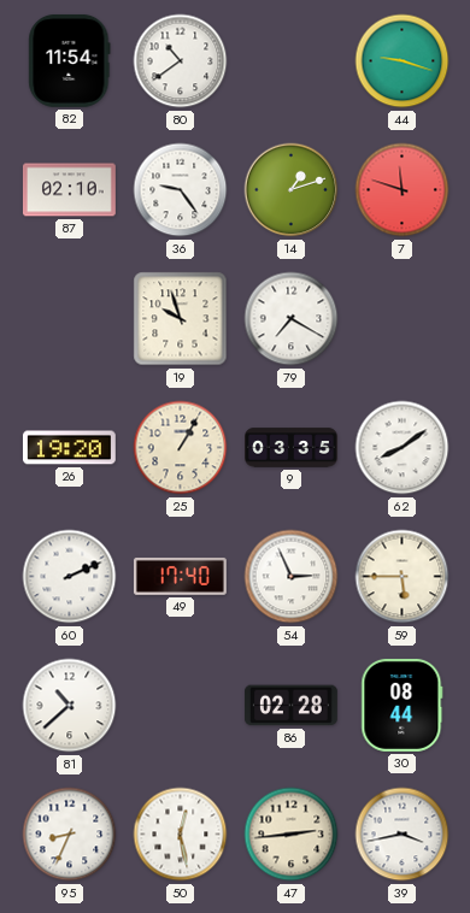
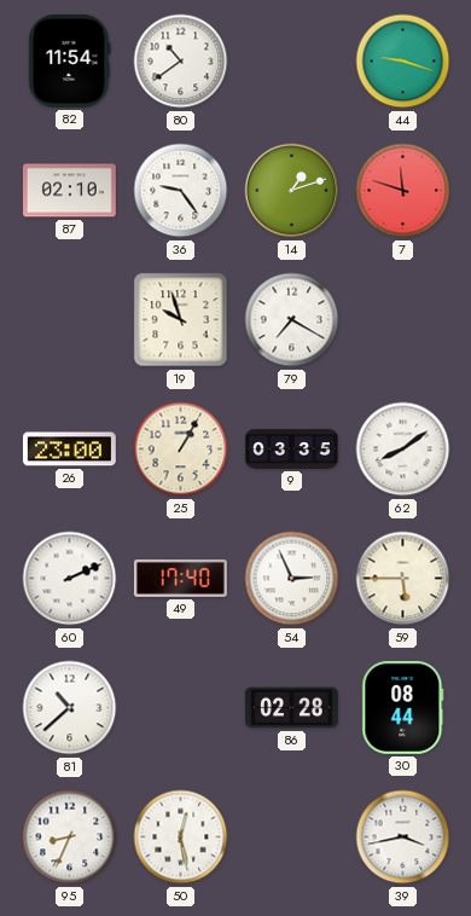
26: 19:20 -> 23:00 (69, 450)
47: 2:44 -> none (292, 835)
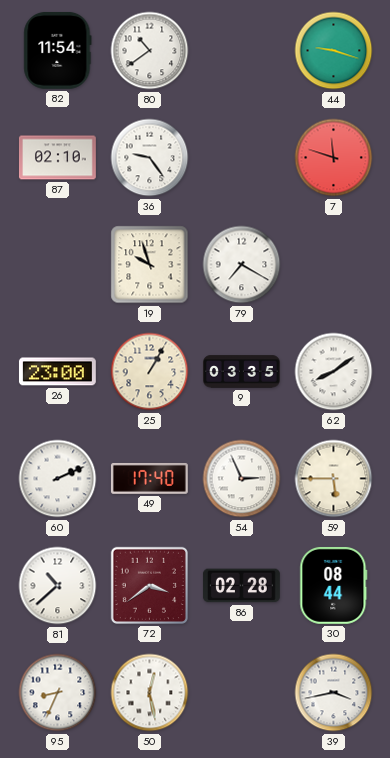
14: 1:12 -> none (292, 191)
72: none -> 3:39 (149, 585)
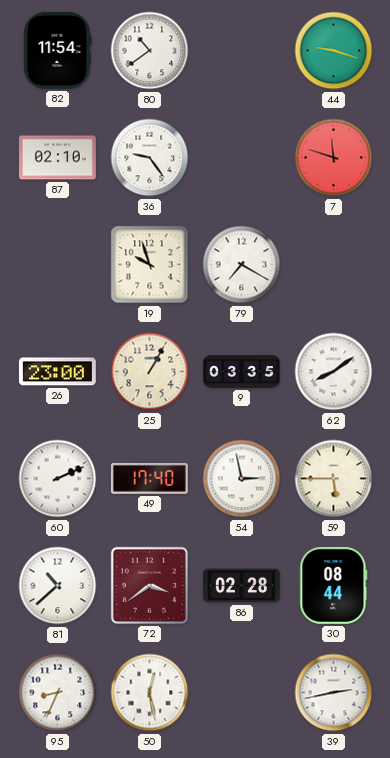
54: 2:56 -> 2:58 (242, 479)
39: 3:43 -> 2:43 (334, 693)
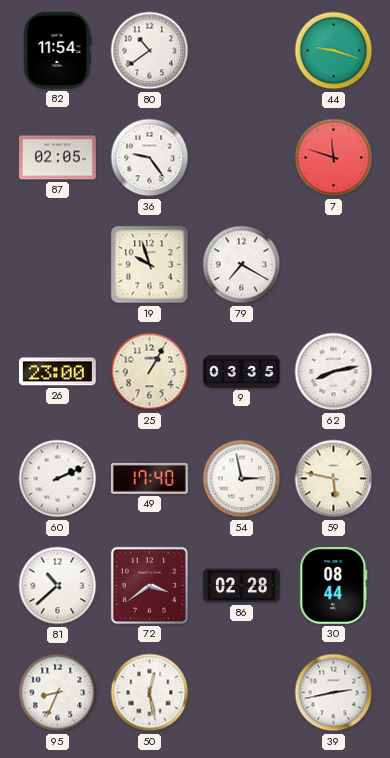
87: 02:10 -> 02:05 (58, 158)
62: 8:09 -> 8:13 (334, 372)
59: 5:45 -> 5:47 (334, 479)
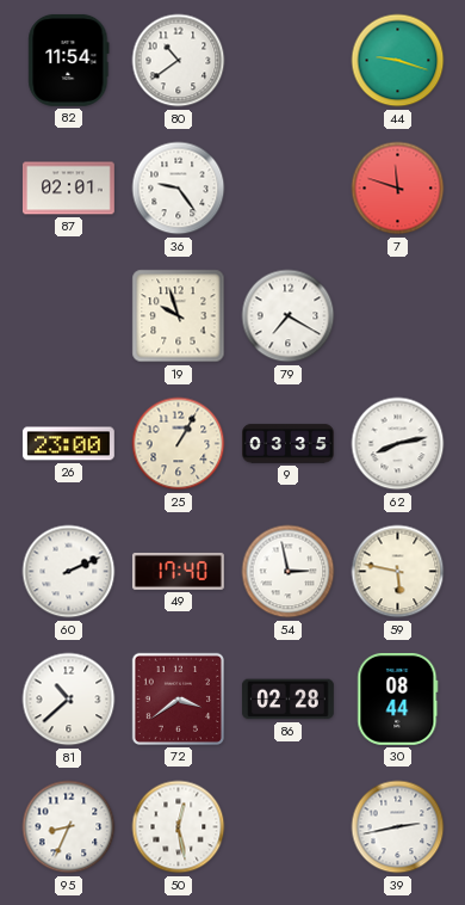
87: 02:05 -> 02:01 (69, 189)
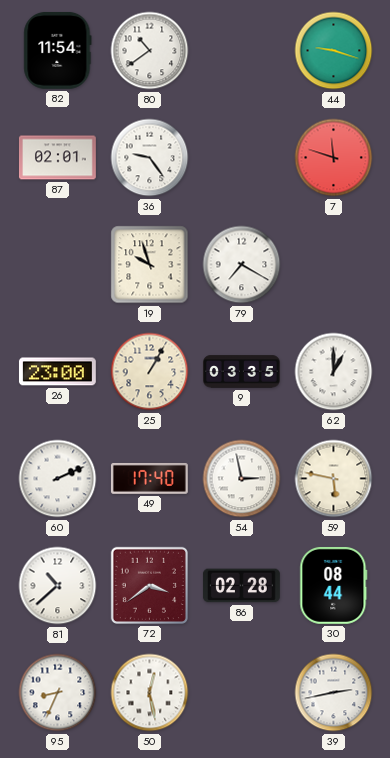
62: 8:13 -> 1:00 (334, 372)
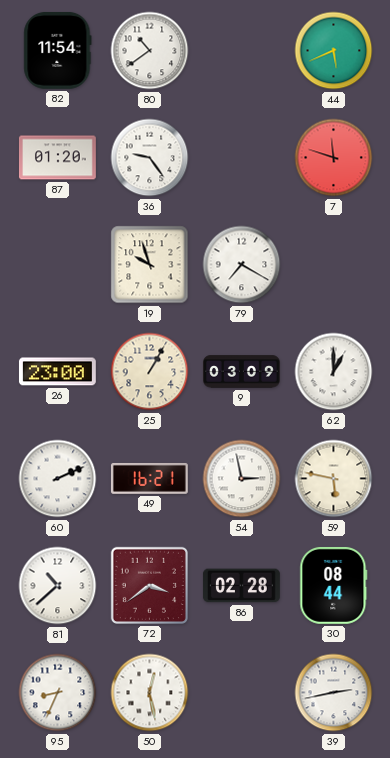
44: 9:18 -> 5:41 (334, 51)
87: 02:01 -> 01:20 (58, 158)
9: 03:35 -> 03:09 (242, 372)
49: 17:40 -> 16:21 (149, 478)
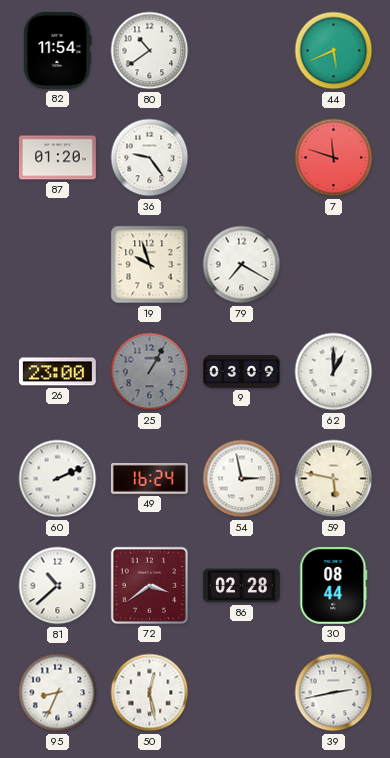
25 dial: cream -> grey (150, 372)
49: 16:21 -> 16:24 (149, 478)
